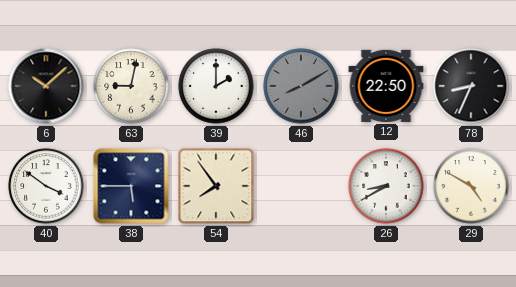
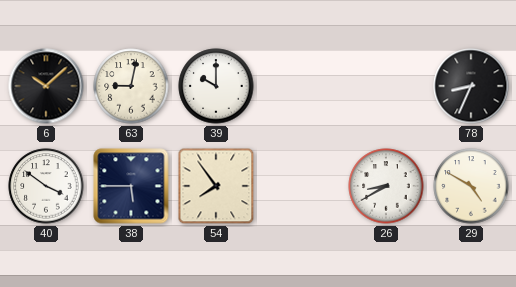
39: 2:00 -> 10:00 (216, 86)
46: 8:10 -> none (301, 86)
12: 22:50 -> none (386, 86)
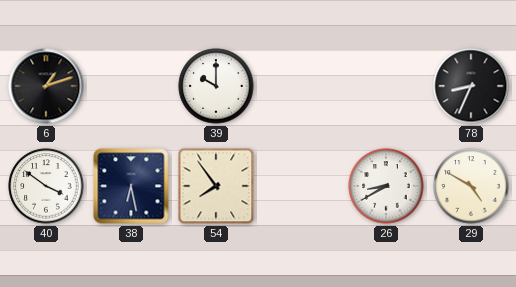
6: 10:08 -> 1:12 (46, 86)
63: 9:02 -> none (131, 86)
38: 5:45 -> 6:28 (131, 186)
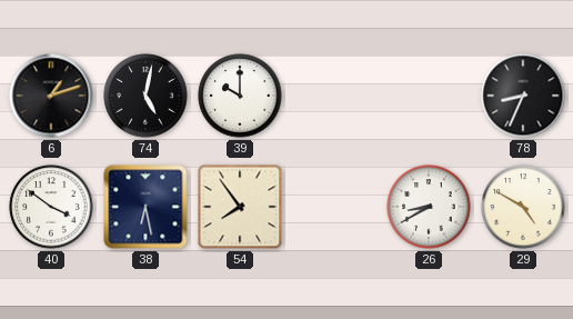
74: none -> 5:02 (145, 96)
